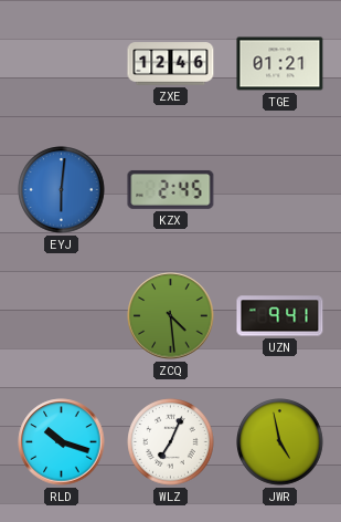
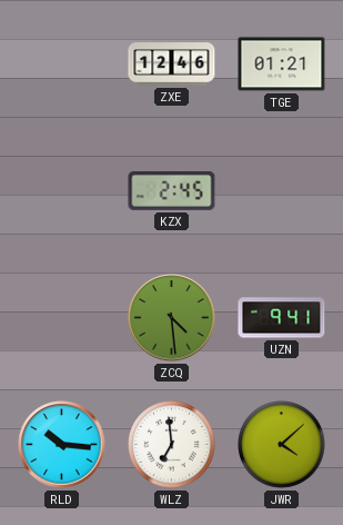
EYJ: 6:01 -> none (62, 190)
RLD: 10:18 -> 10:16 (62, 445)
WLZ: 7:04 -> 6:59 (172, 445)
JWR: 4:58 -> 4:08 (282, 445)
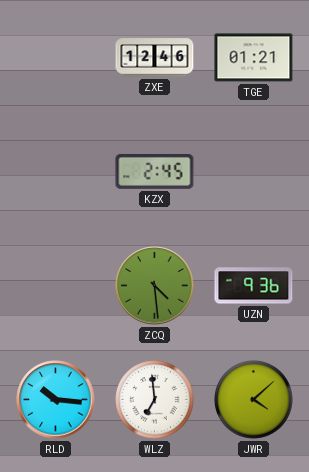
UZN: 9:41 -> 9:36 (254, 286)
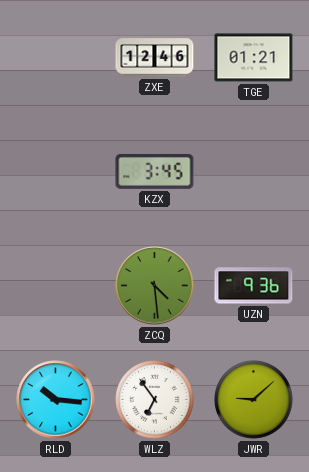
KZX: 2:45 -> 3:45 (155, 171)
WLZ: 6:59 -> 6:54 (155, 400)
JWR: 4:08 -> 9:08 (254, 400)
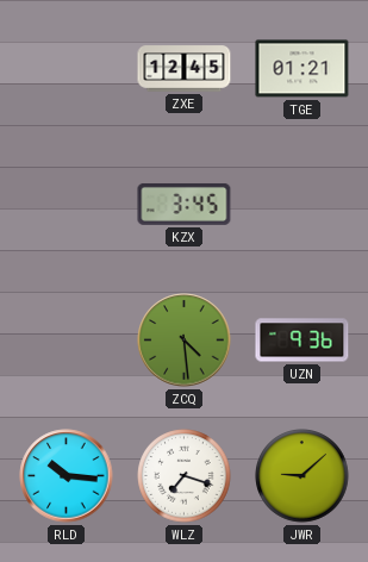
ZXE: 12:46 -> 12:45 (185, 69)
WLZ: 6:54 -> 7:18 (185, 476)
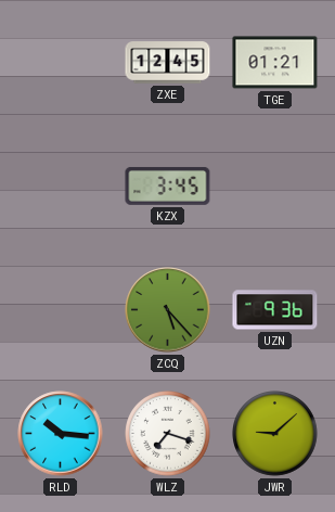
ZCQ: 4:29 -> 5:23 (168, 310)
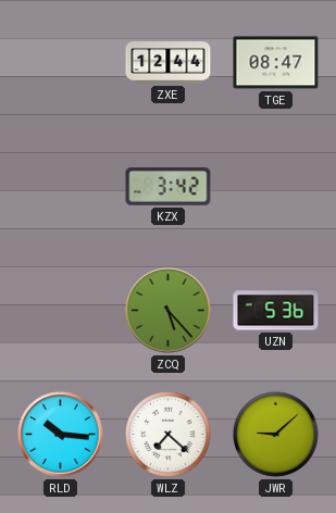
ZXE: 12:45 -> 12:44 (169, 63)
TGE: 01:21 -> 08:47 (276, 63)
KZX: 3:45 -> 3:42 (169, 186)
UZN: 9:36 -> 5:36 (276, 311)
WLZ: 7:18 -> 7:22 (169, 435)
